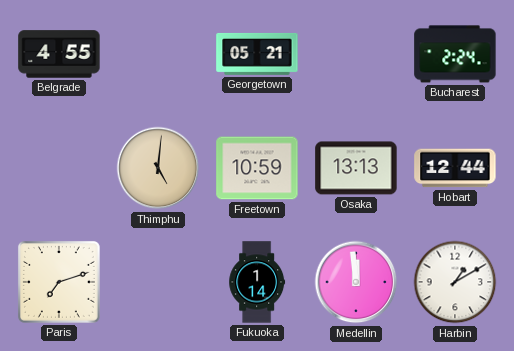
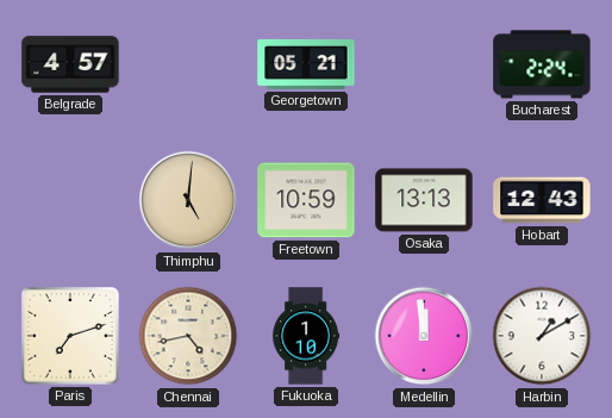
Belgrade: 4:55 -> 4:57 (70, 64)
Hobart: 12:44 -> 12:43 (542, 200)
Chennai: none -> 4:43 (188, 336)
Fukuoka: 1:14 -> 1:10 (306, 336)
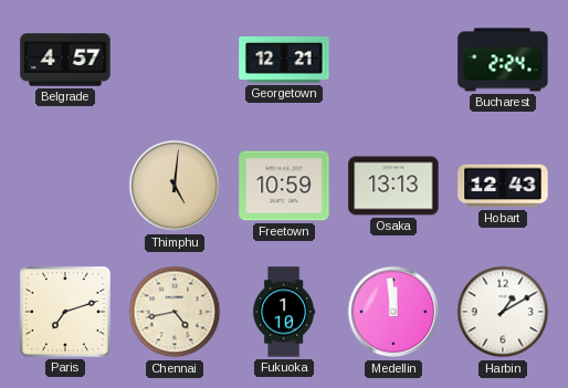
Georgetown: 05:21 -> 12:21 (284, 60)
